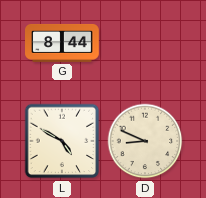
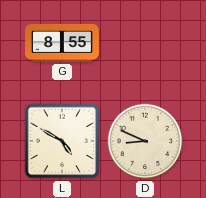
G: 8:44 -> 8:55 (63, 43)
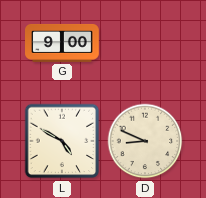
G: 8:55 -> 9:00 (63, 43)
